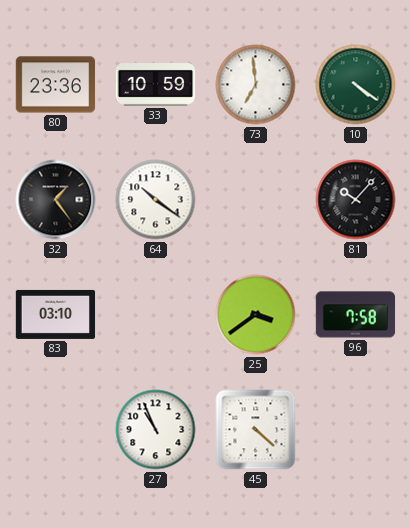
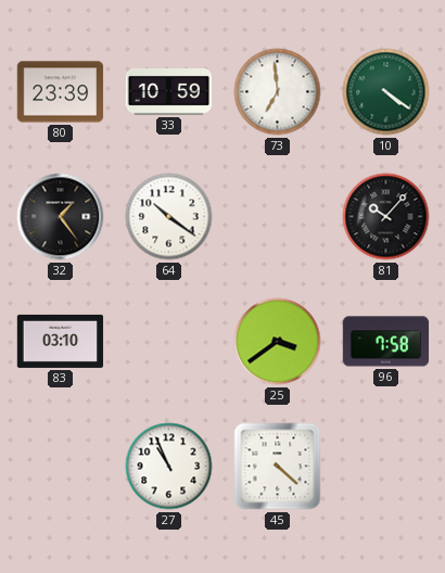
80: 23:36 -> 23:39 (61, 92)
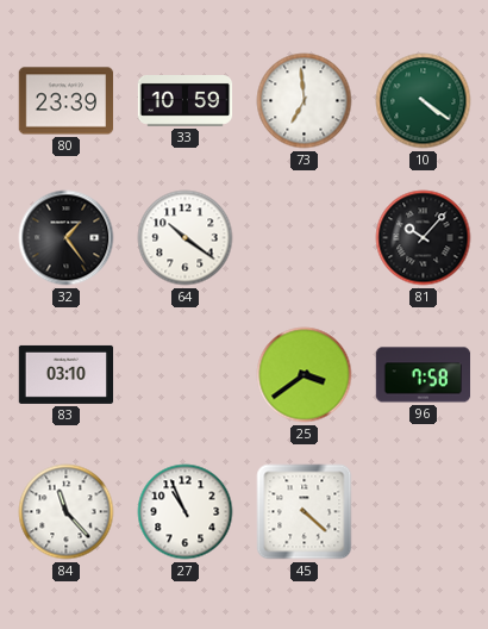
84: none -> 11:23 (67, 512)
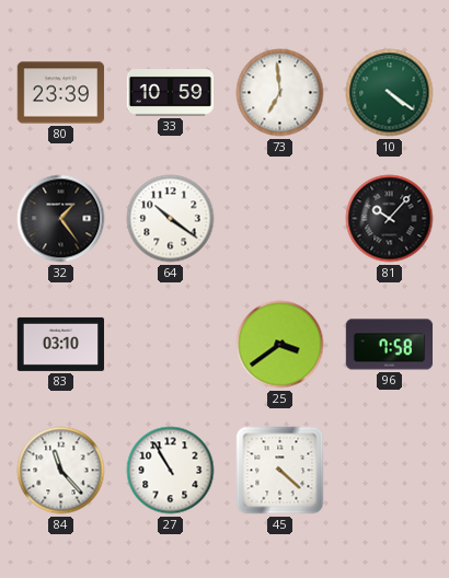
27: 10:56 -> 10:55 (171, 471)
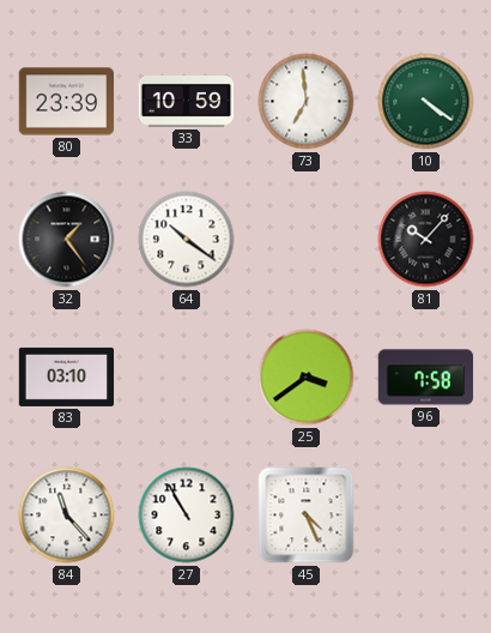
45: 4:22 -> 4:26 (307, 516)
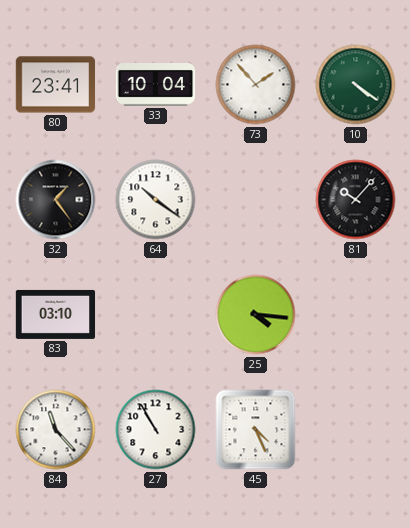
80: 23:39 -> 23:41 (56, 85)
33: 10:59 -> 10:04 (156, 85)
73: 6:59 -> 1:53 (256, 85)
25: 3:39 -> 4:16 (256, 315)
96: 7:58 -> none (426, 378)
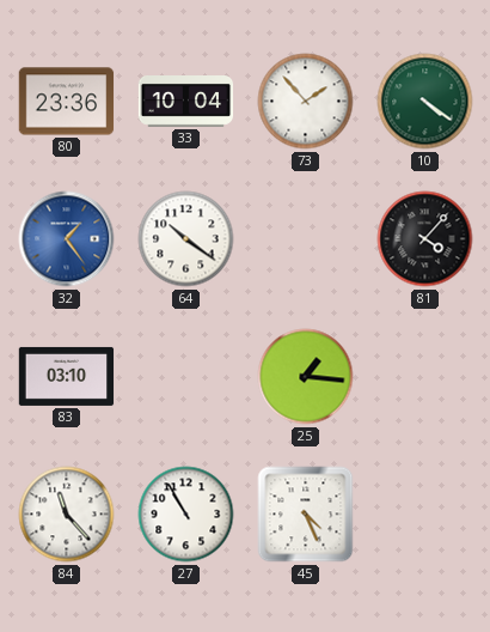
80: 23:41 -> 23:36 (67, 102)
32 dial: black -> blue (67, 239)
81: 10:07 -> 4:07 (425, 239)
25: 4:16 -> 1:16 (306, 377)
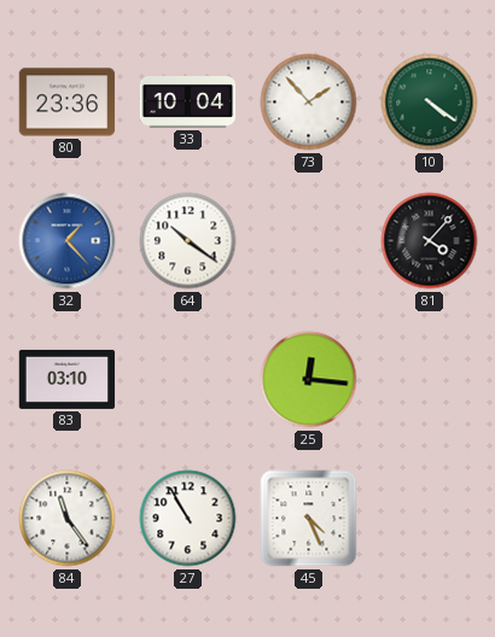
32: 1:24 -> 1:23 (68, 241)
25: 1:16 -> 12:16 (309, 380)
84: 11:23 -> 11:24 (68, 519)
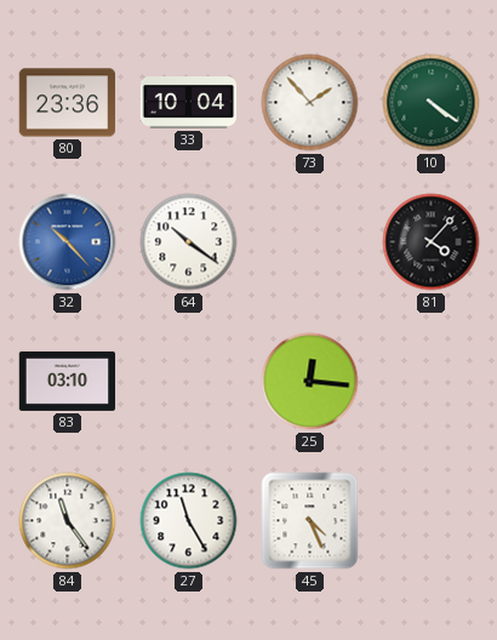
32: 1:23 -> 10:23 (68, 242)
27: 10:55 -> 11:25 (189, 521)
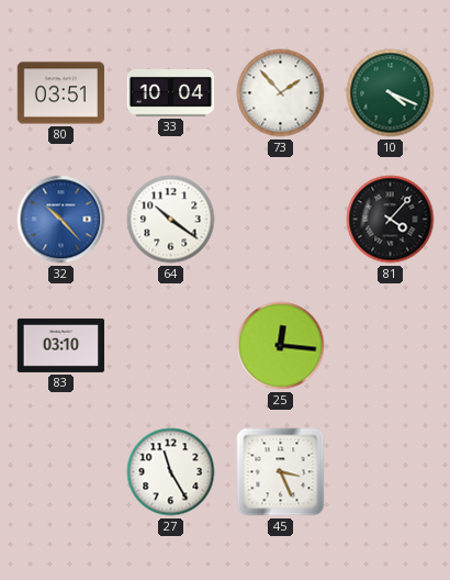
80: 23:36 -> 03:51 (61, 93)
10: 4:21 -> 4:19 (391, 93)
84: 11:24 -> none (68, 521)
45: 4:26 -> 3:26 (281, 472)
